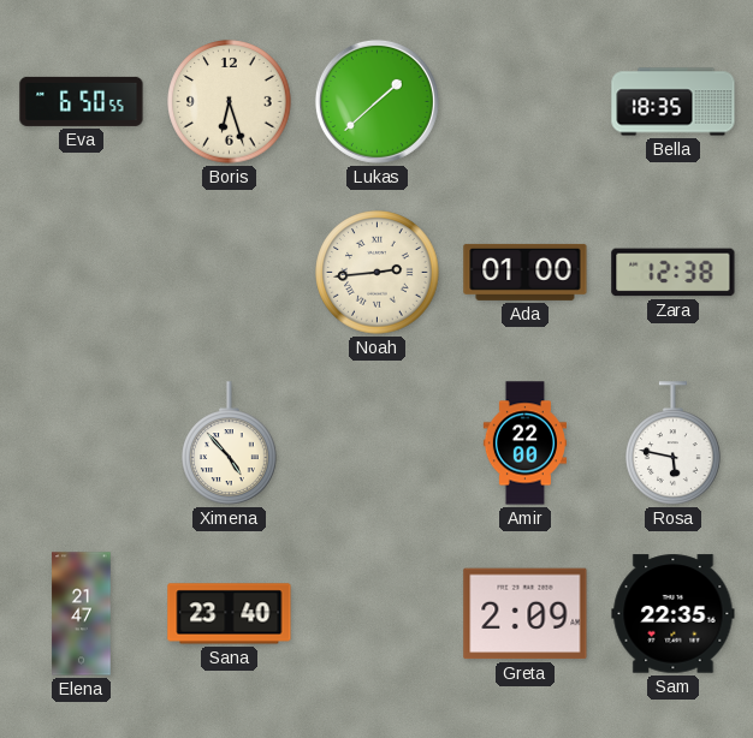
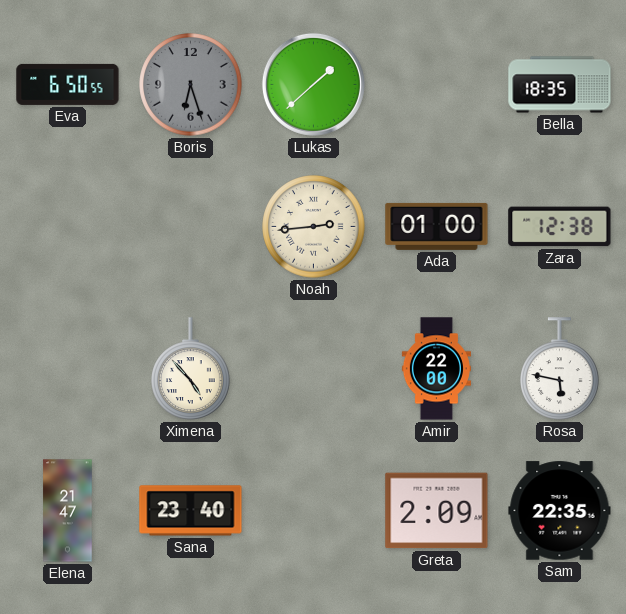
Boris dial: cream -> grey (191, 85)
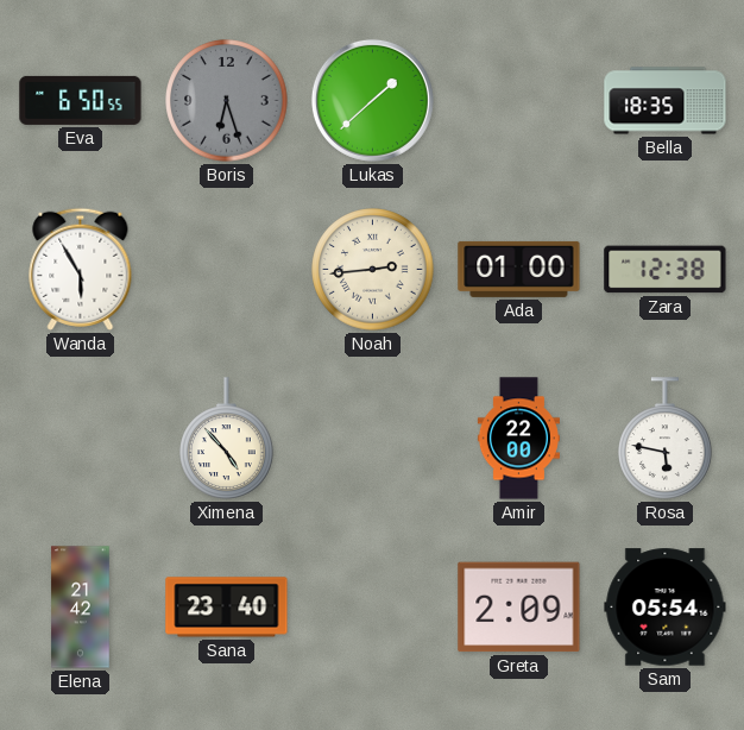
Wanda: none -> 5:55 (81, 269)
Elena: 21:47 -> 21:42 (81, 608)
Sam: 22:35 -> 05:54 (666, 608)
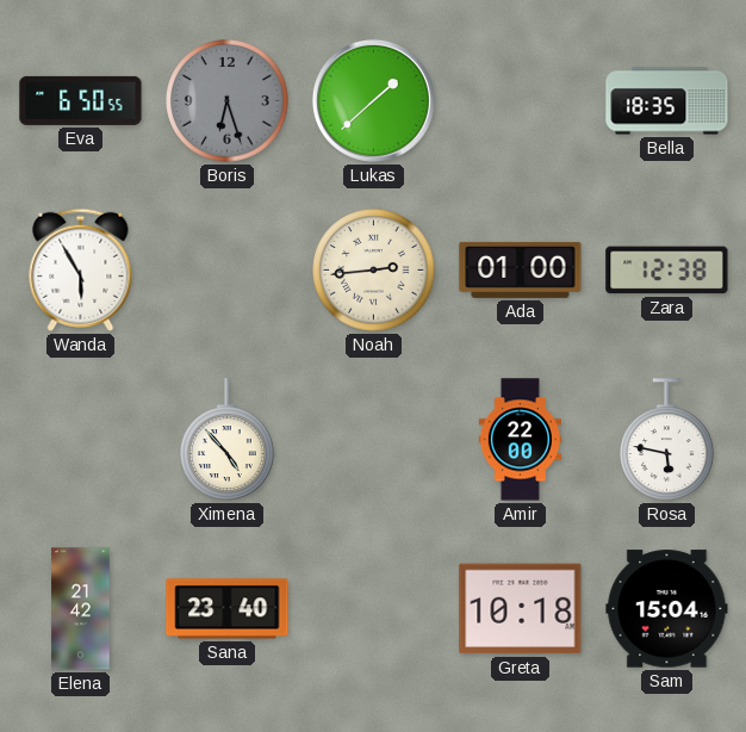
Greta: 2:09 -> 10:18 (521, 609)
Sam: 05:54 -> 15:04 (667, 609)
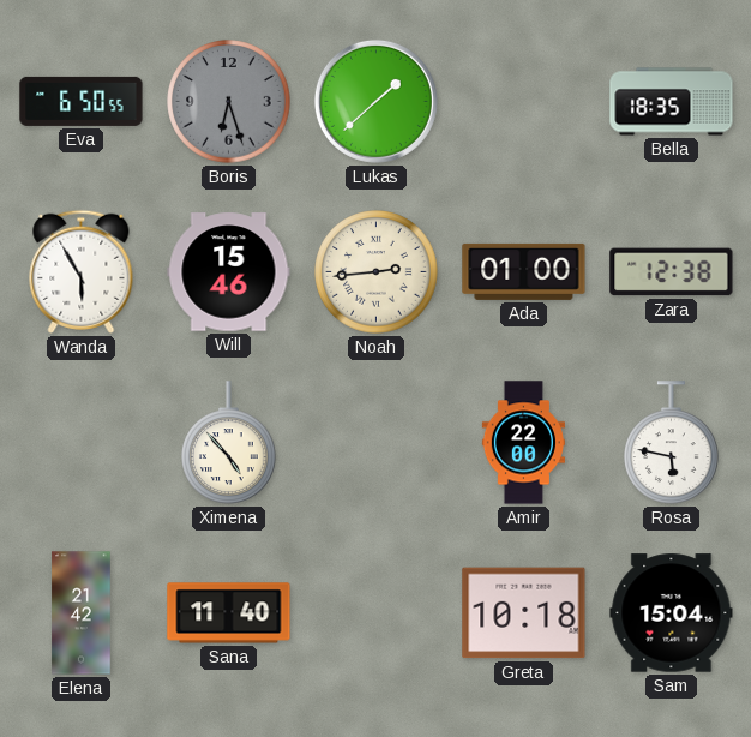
Will: none -> 15:46 (229, 272)
Sana: 23:40 -> 11:40 (229, 613)
